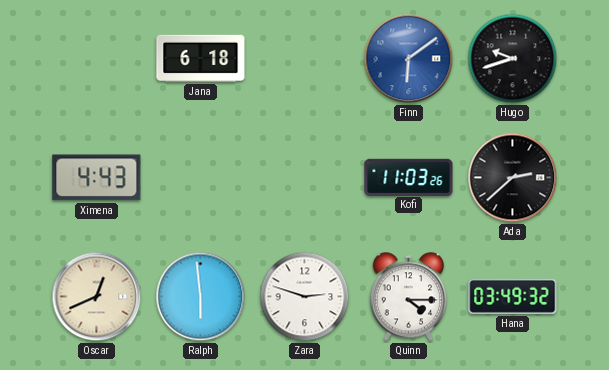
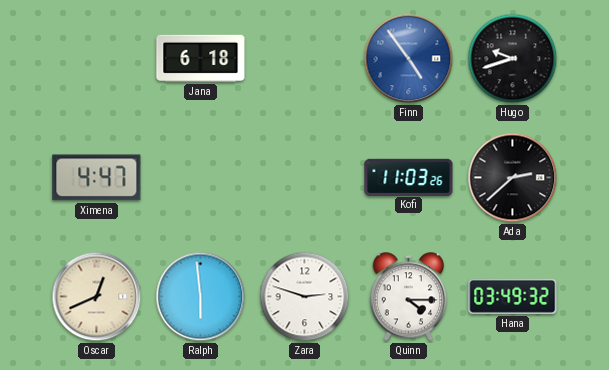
Finn: 6:09 -> 4:54 (409, 59)
Ximena: 4:43 -> 4:47 (97, 178)
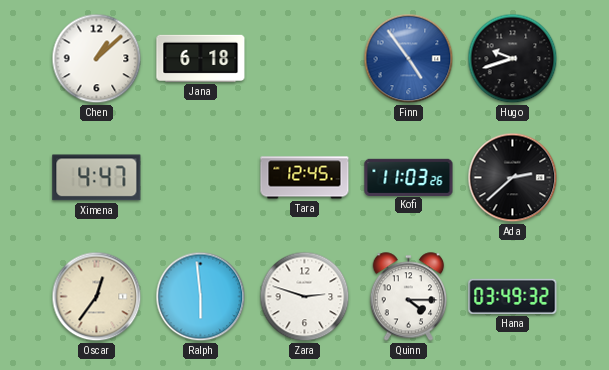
Chen: none -> 1:08 (97, 59)
Tara: none -> 12:45 (305, 178)
Oscar: 12:41 -> 12:36 (97, 297)
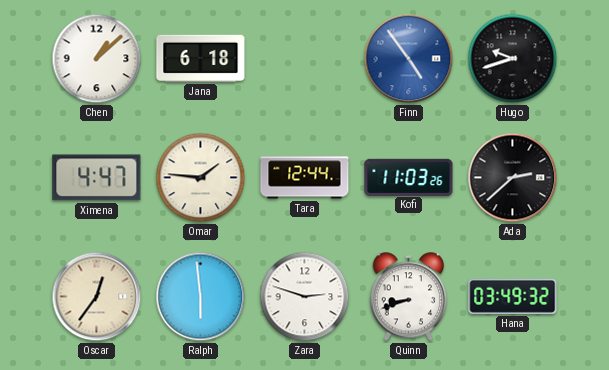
Omar: none -> 1:46 (201, 178)
Tara: 12:45 -> 12:44 (305, 178)
Quinn: 4:15 -> 8:42 (409, 297)
